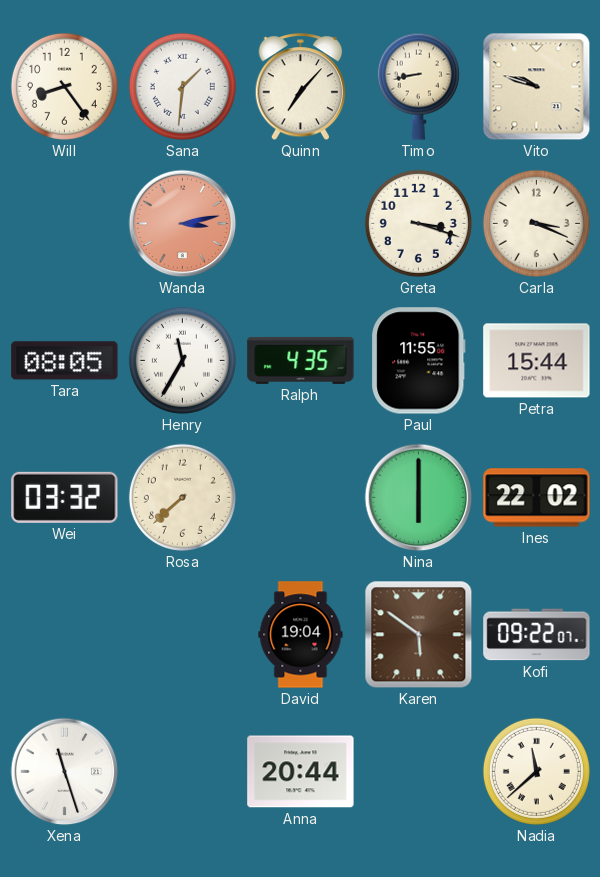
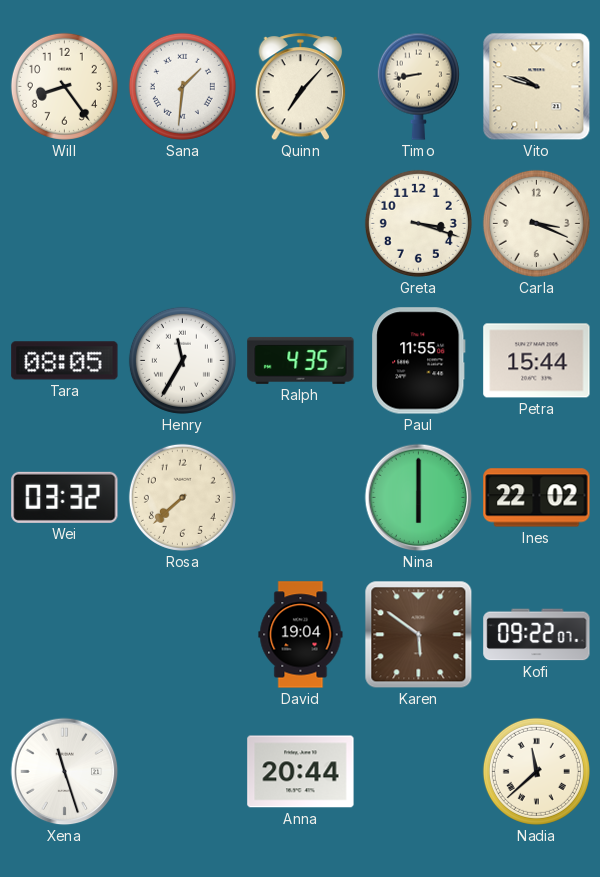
Wanda: 3:13 -> none (183, 224)
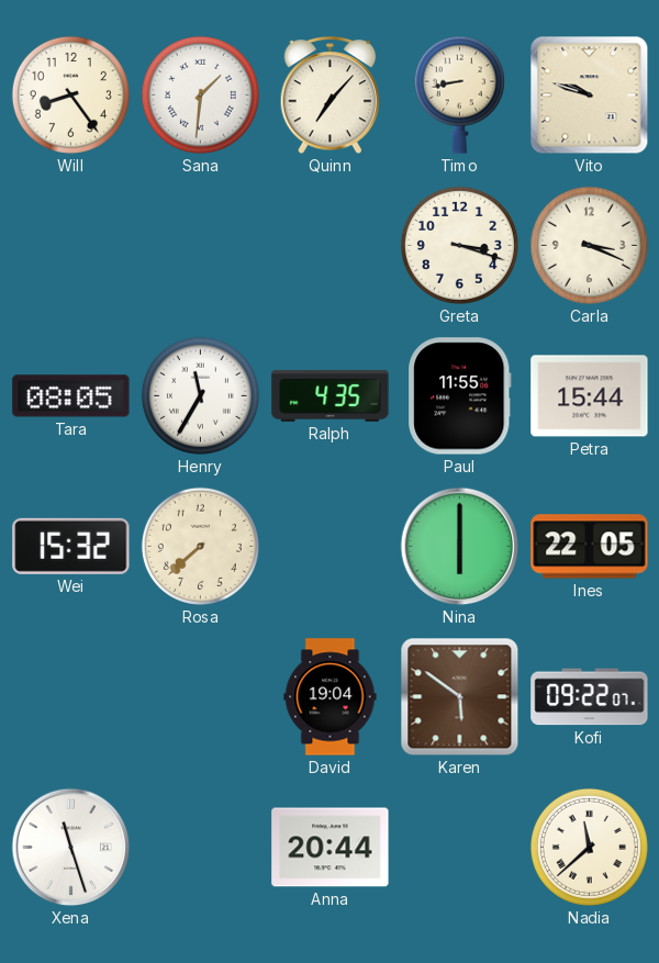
Wei: 03:32 -> 15:32 (71, 546)
Ines: 22:02 -> 22:05 (590, 547)
